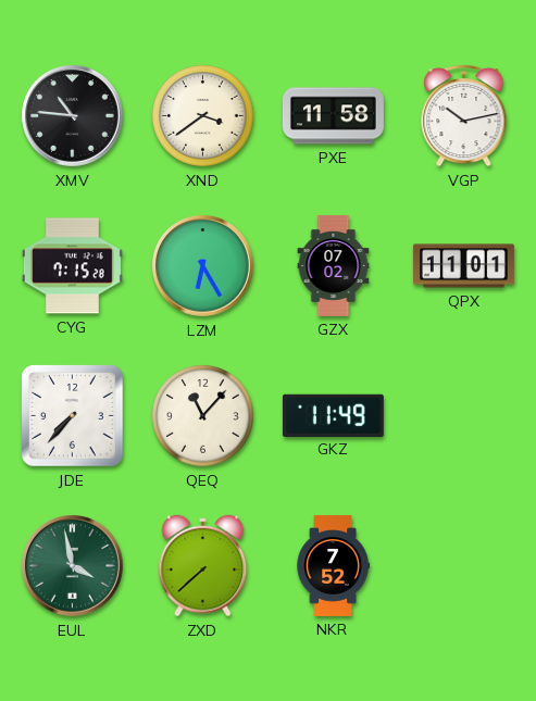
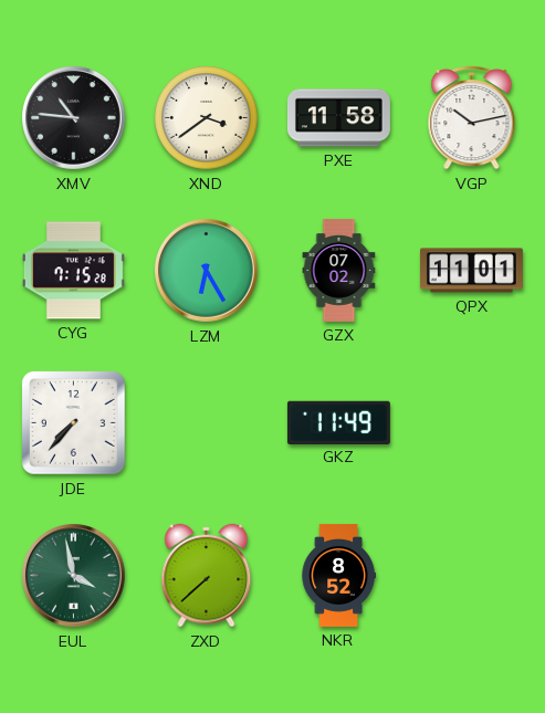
QEQ: 11:07 -> none (203, 416)
NKR: 7:52 -> 8:52 (338, 575)
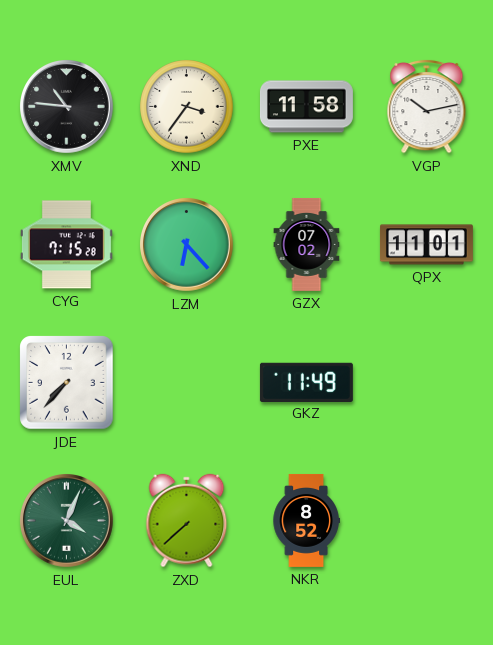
XND: 3:39 -> 3:36 (187, 107)
LZM: 6:25 -> 6:23 (187, 245)
EUL: 3:58 -> 4:04 (67, 521)
